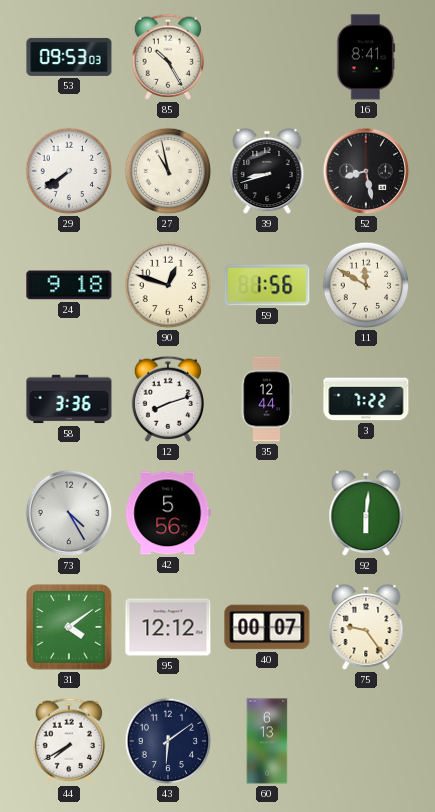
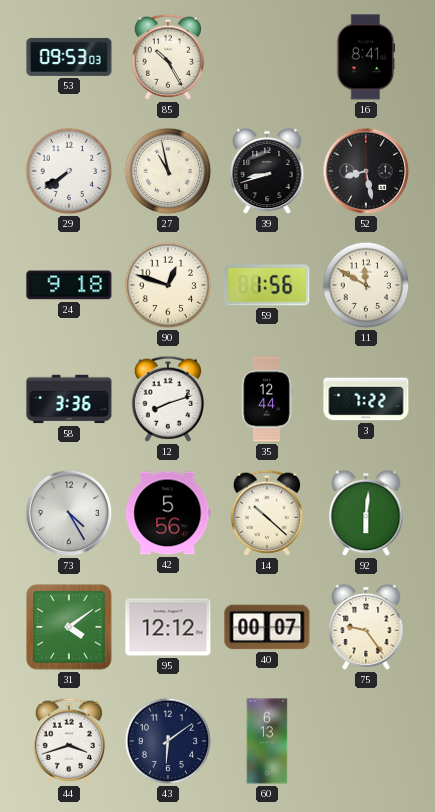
14: none -> 10:22 (266, 513)
44: 7:40 -> 3:42 (68, 741)
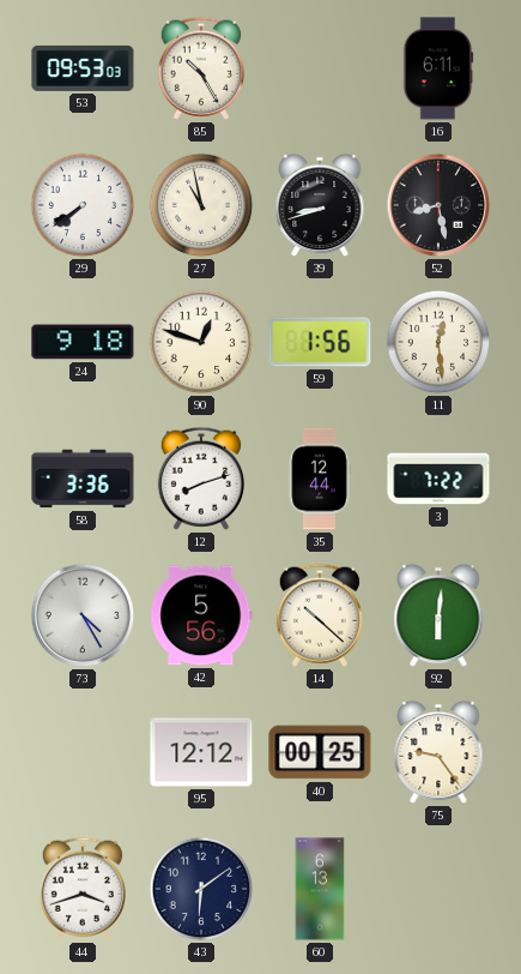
16: 8:41 -> 6:11 (438, 68)
11: 11:50 -> 12:29 (438, 342)
31: 4:09 -> none (69, 627)
40: 00:07 -> 00:25 (320, 752)
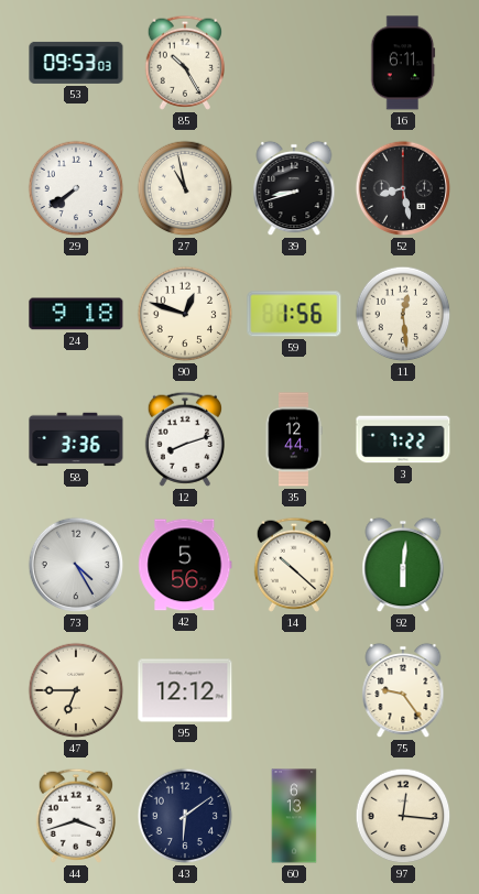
47: none -> 6:45 (76, 690)
40: 00:25 -> none (320, 752)
97: none -> 12:16 (403, 816)
